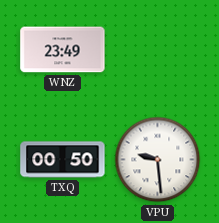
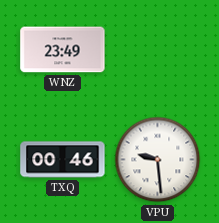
TXQ: 00:50 -> 00:46 (63, 160)
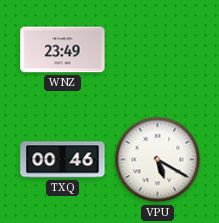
VPU: 9:29 -> 5:20 (158, 160)
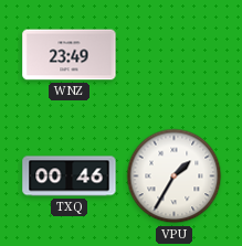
VPU: 5:20 -> 1:35 (175, 177)
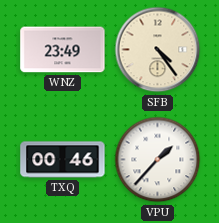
SFB: none -> 4:24 (158, 50)
VPU: 1:35 -> 1:37 (158, 160)
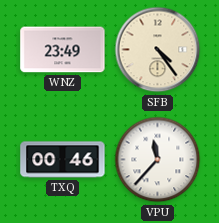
VPU: 1:37 -> 11:37 (158, 160)
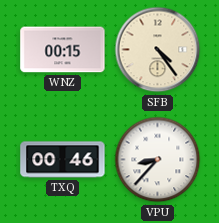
WNZ: 23:49 -> 00:15 (63, 50)
VPU: 11:37 -> 8:37 (158, 160)
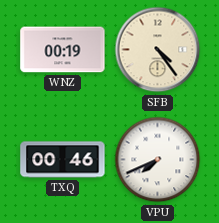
WNZ: 00:15 -> 00:19 (63, 50)
VPU: 8:37 -> 7:41 (158, 160)
